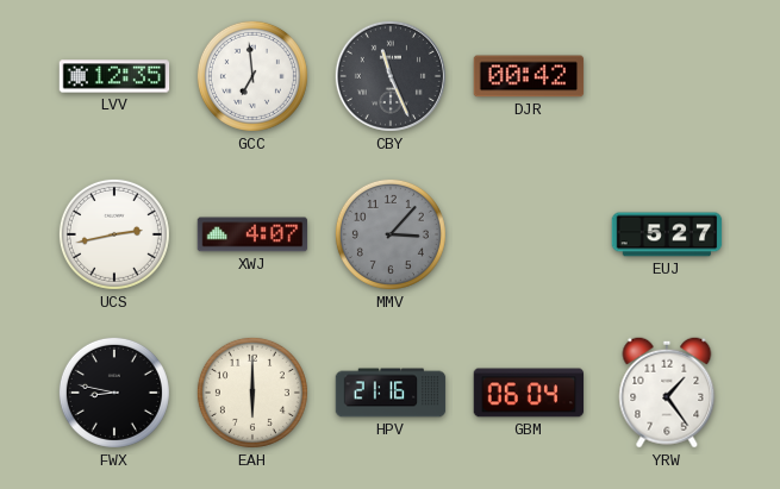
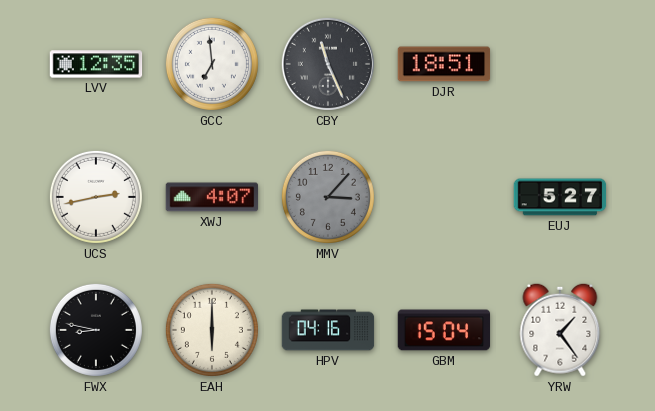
DJR: 00:42 -> 18:51 (444, 64)
HPV: 21:16 -> 04:16 (328, 330)
GBM: 06:04 -> 15:04 (444, 330)
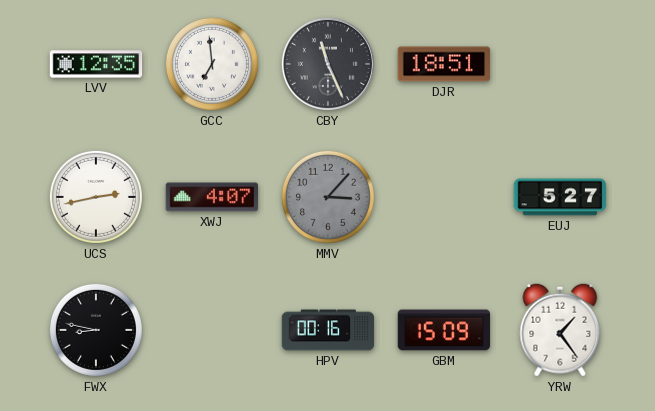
EAH: 6:00 -> none (212, 330)
HPV: 04:16 -> 00:16 (328, 330)
GBM: 15:04 -> 15:09 (444, 330)
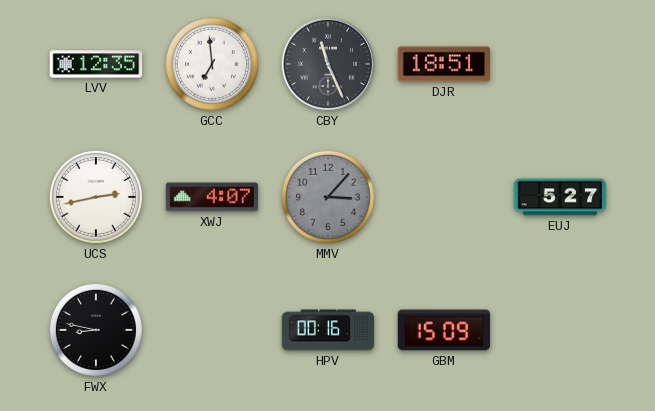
YRW: 1:24 -> none (560, 330)
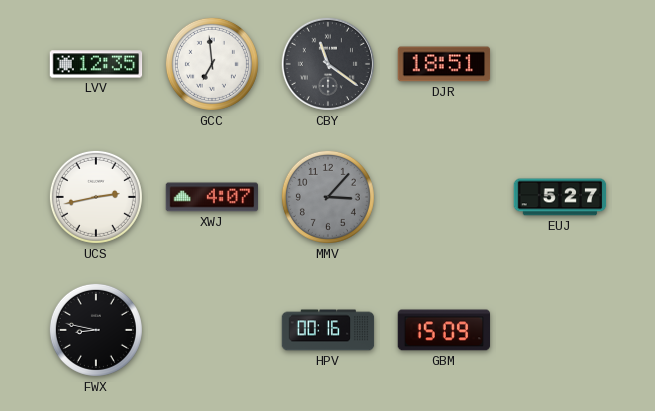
CBY: 11:26 -> 11:21 (328, 64)
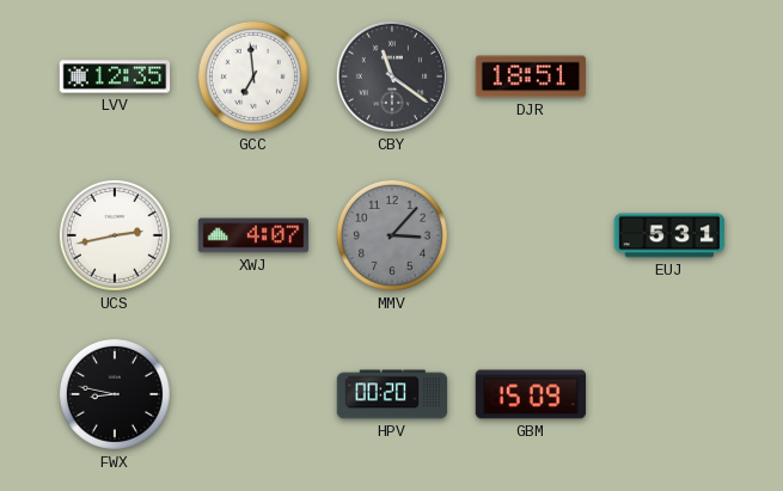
EUJ: 5:27 -> 5:31 (669, 235)
HPV: 00:16 -> 00:20 (392, 394)
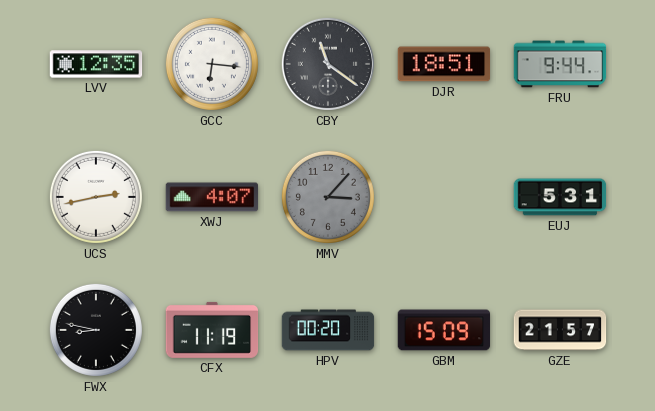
GCC: 6:59 -> 6:16 (212, 64)
FRU: none -> 9:44 (560, 64)
CFX: none -> 11:19 (212, 330)
GZE: none -> 21:57 (560, 330)
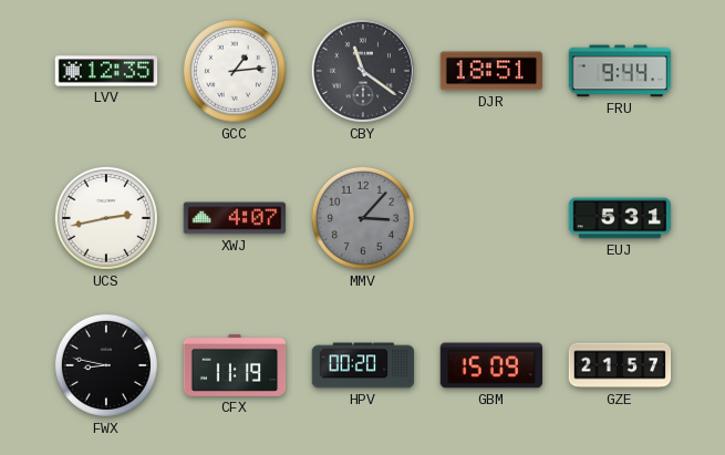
GCC: 6:16 -> 1:14 (235, 71)
